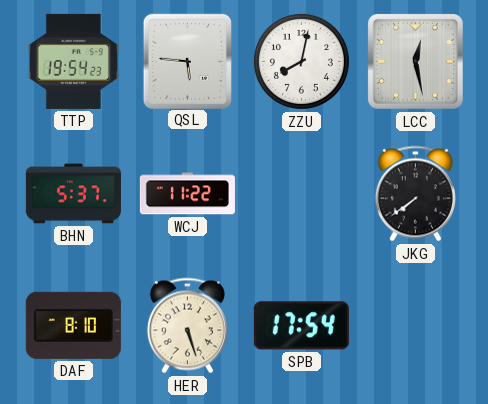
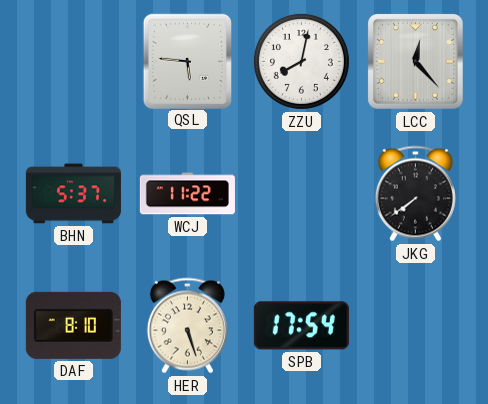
TTP: 19:54 -> none (73, 61)
LCC: 12:28 -> 12:23 (415, 61)
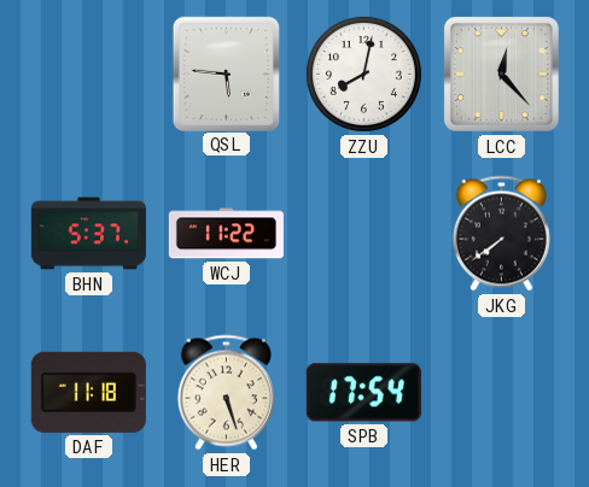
DAF: 8:10 -> 11:18 (88, 392)
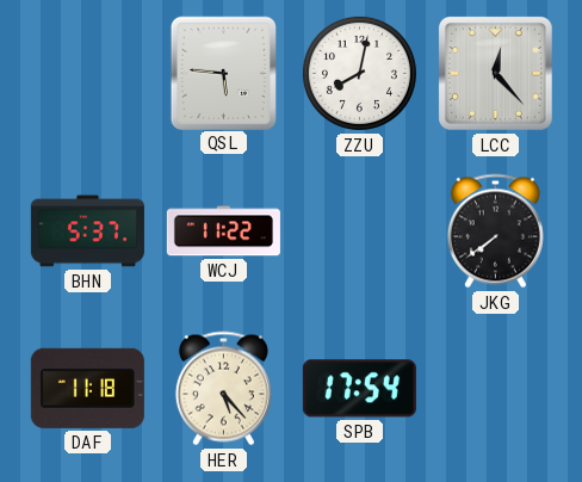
HER: 5:27 -> 5:23 (223, 389)
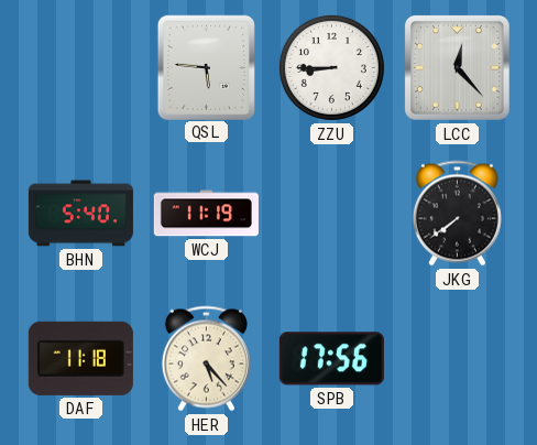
ZZU: 8:02 -> 8:45 (331, 67)
BHN: 5:37 -> 5:40 (80, 214)
WCJ: 11:22 -> 11:19 (206, 214)
SPB: 17:54 -> 17:56 (331, 359)
